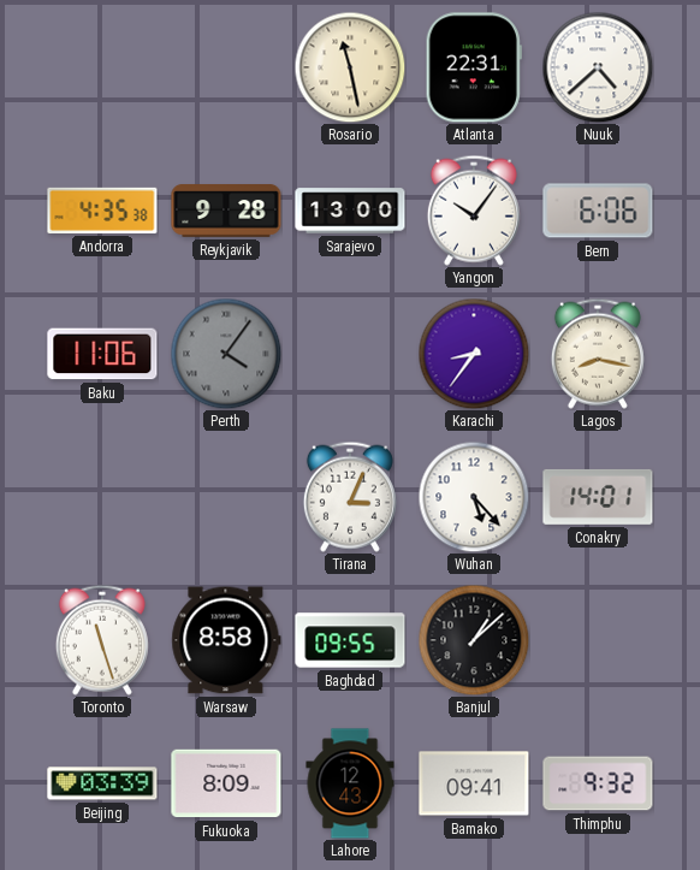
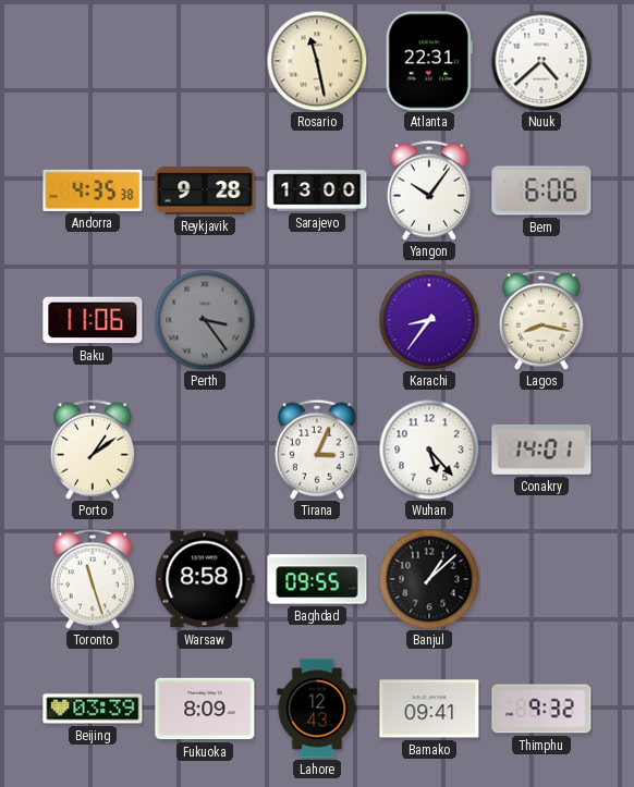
Perth: 4:06 -> 3:24 (205, 320)
Porto: none -> 1:09 (93, 450)
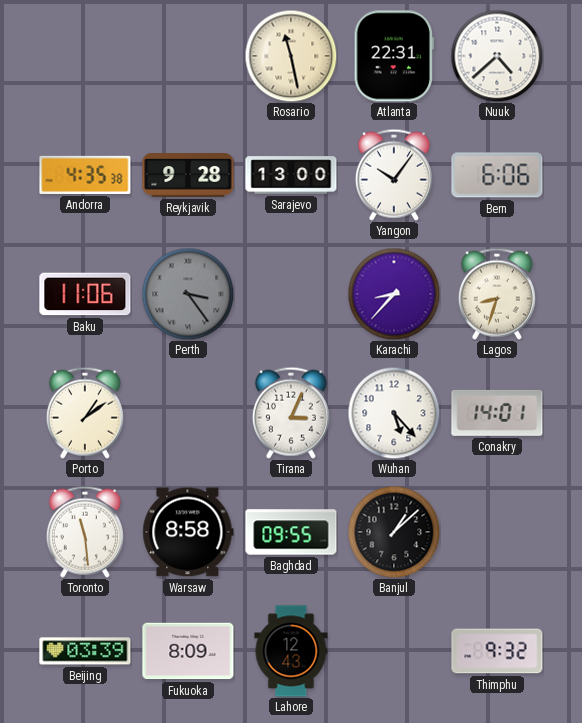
Karachi: 8:36 -> 8:37 (394, 294)
Lagos: 8:17 -> 8:33 (497, 294)
Toronto: 11:27 -> 11:29 (85, 532)
Bamako: 09:41 -> none (429, 709)
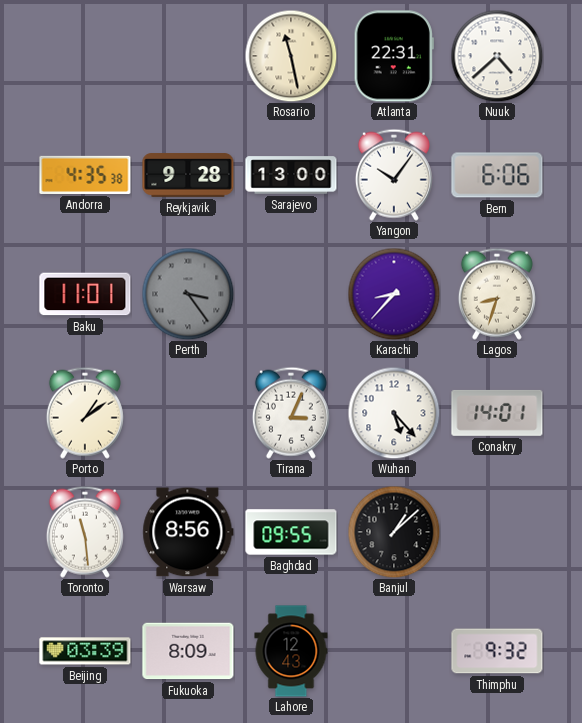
Baku: 11:06 -> 11:01 (85, 294)
Warsaw: 8:58 -> 8:56 (188, 532)
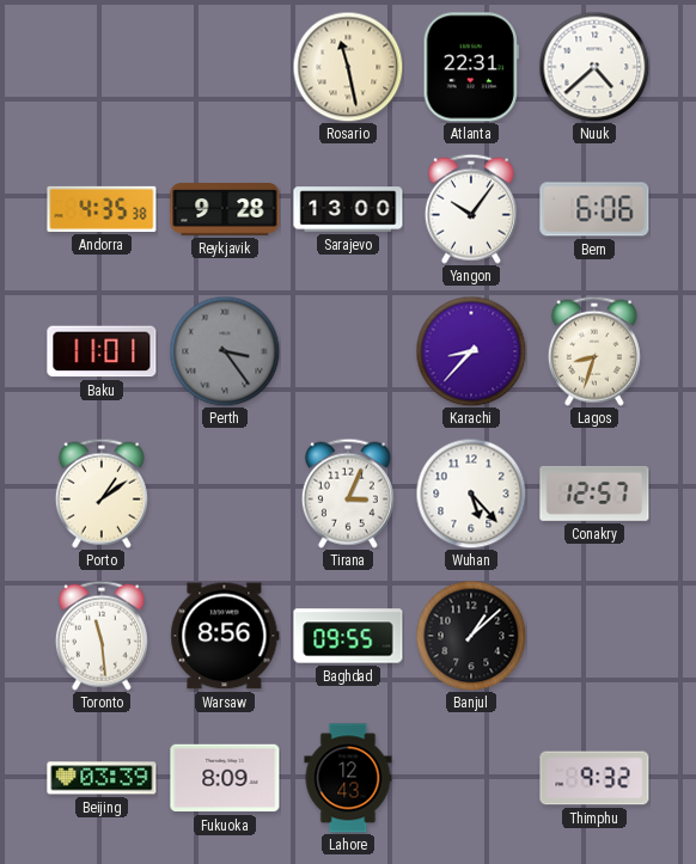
Conakry: 14:01 -> 12:57 (594, 494)
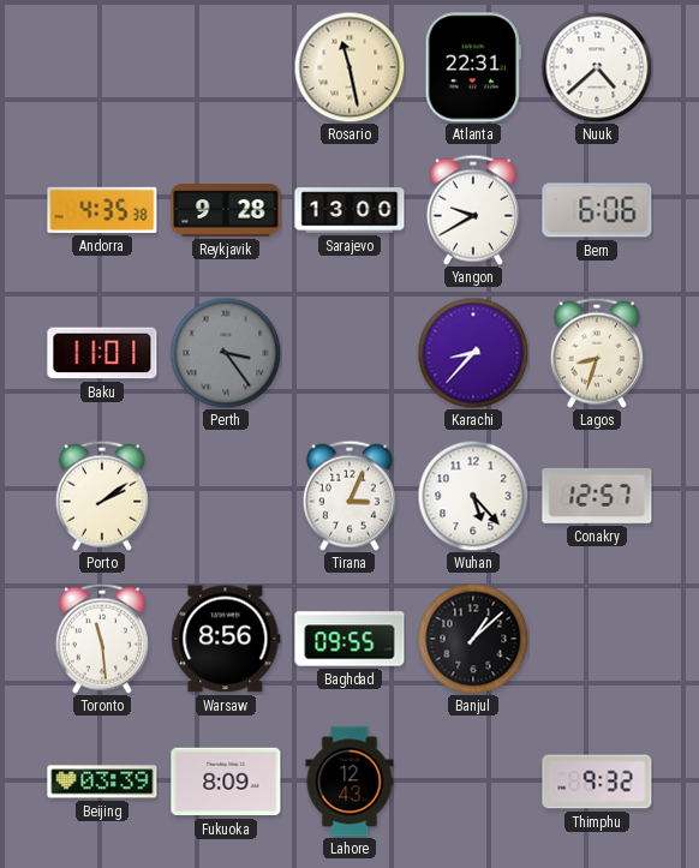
Yangon: 10:06 -> 9:40 (473, 210)
Porto: 1:09 -> 2:09 (102, 496)
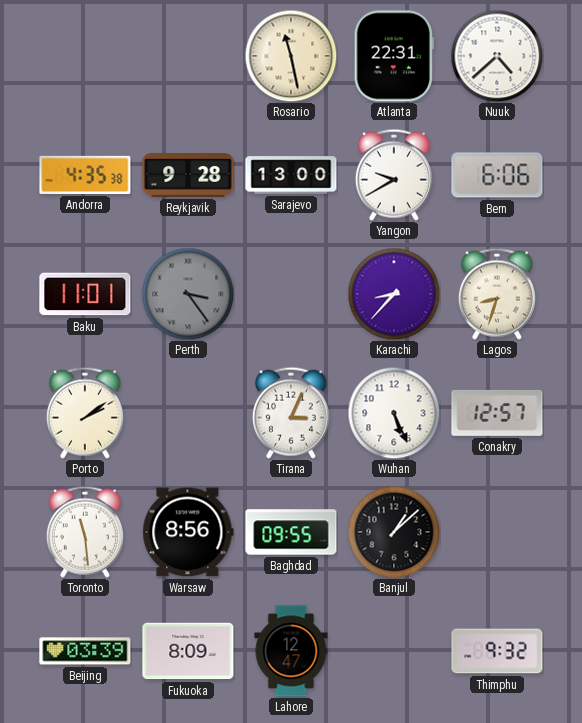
Wuhan: 5:23 -> 5:26 (394, 413)
Lahore: 12:43 -> 12:47 (291, 651)
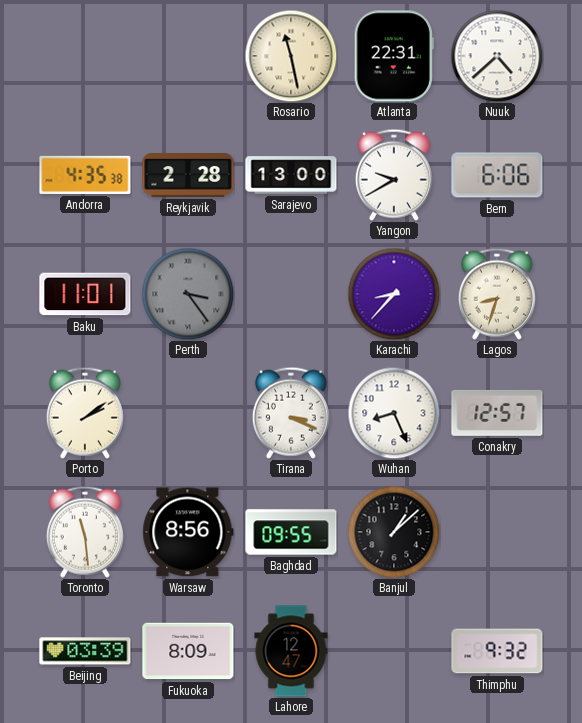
Reykjavik: 9:28 -> 2:28 (188, 175)
Tirana: 3:04 -> 3:19 (291, 413)
Wuhan: 5:26 -> 8:26 (394, 413)
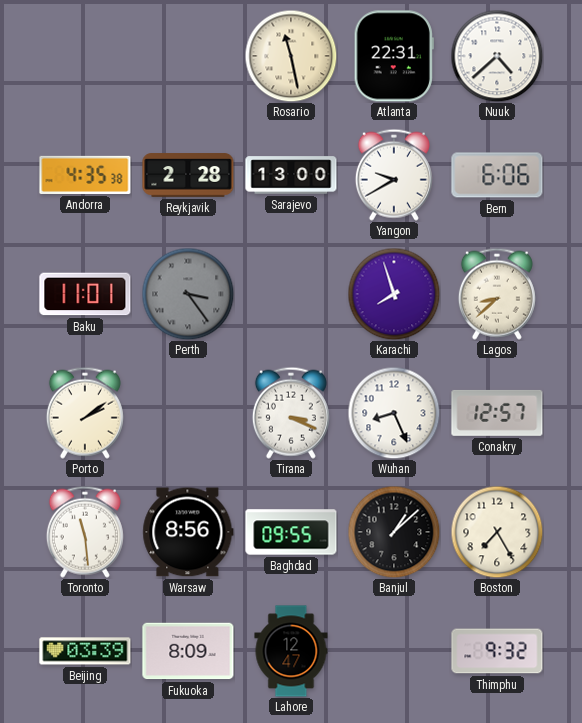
Karachi: 8:37 -> 7:57 (394, 294)
Lagos: 8:33 -> 8:38 (497, 294)
Boston: none -> 7:25 (497, 532)
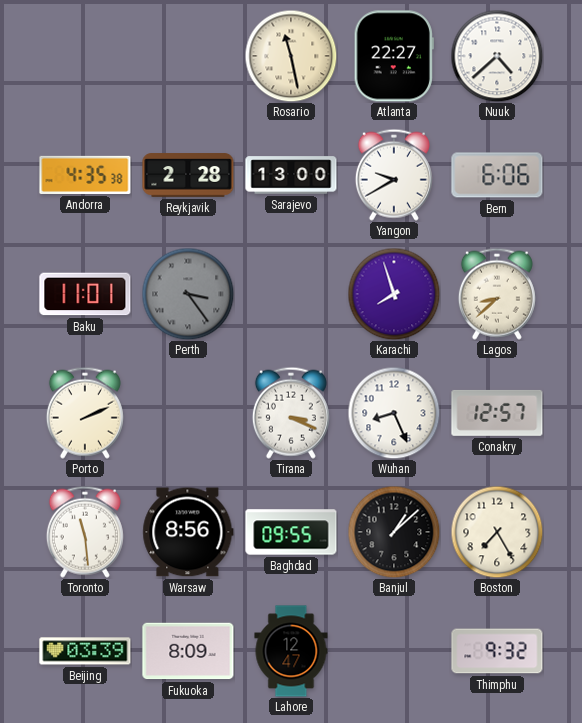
Atlanta: 22:31 -> 22:27 (394, 56)
Porto: 2:09 -> 2:11 (85, 413)
